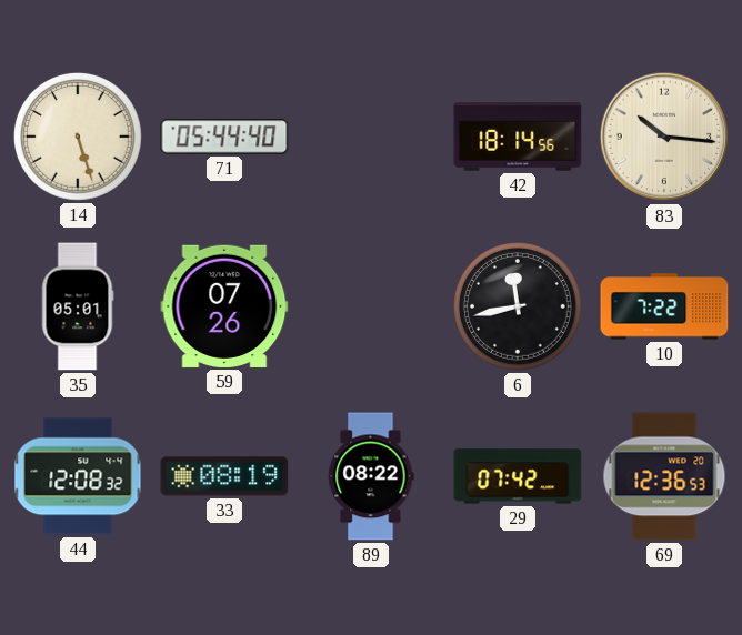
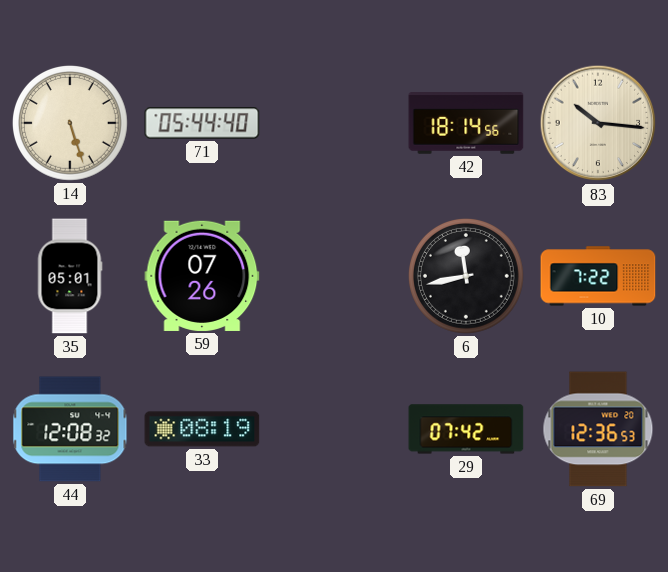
89: 08:22 -> none (371, 476)
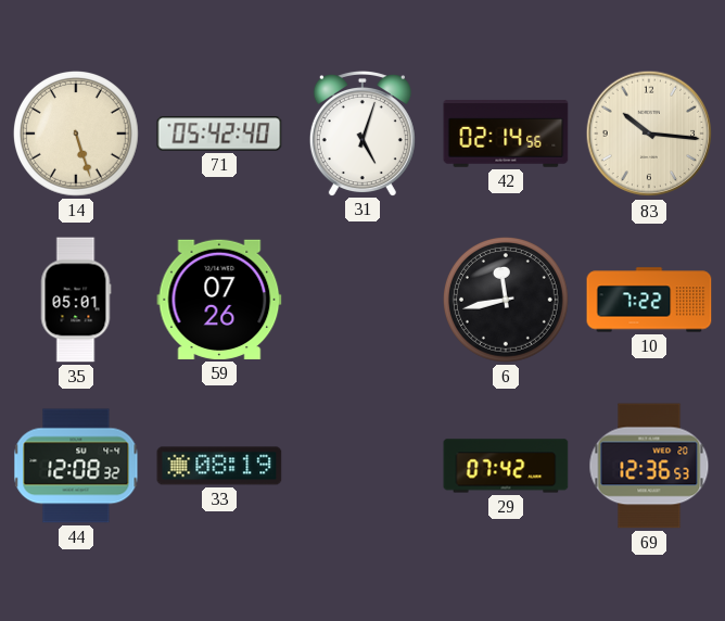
71: 05:44 -> 05:42 (219, 134)
31: none -> 5:03 (362, 134)
42: 18:14 -> 02:14 (506, 134)
